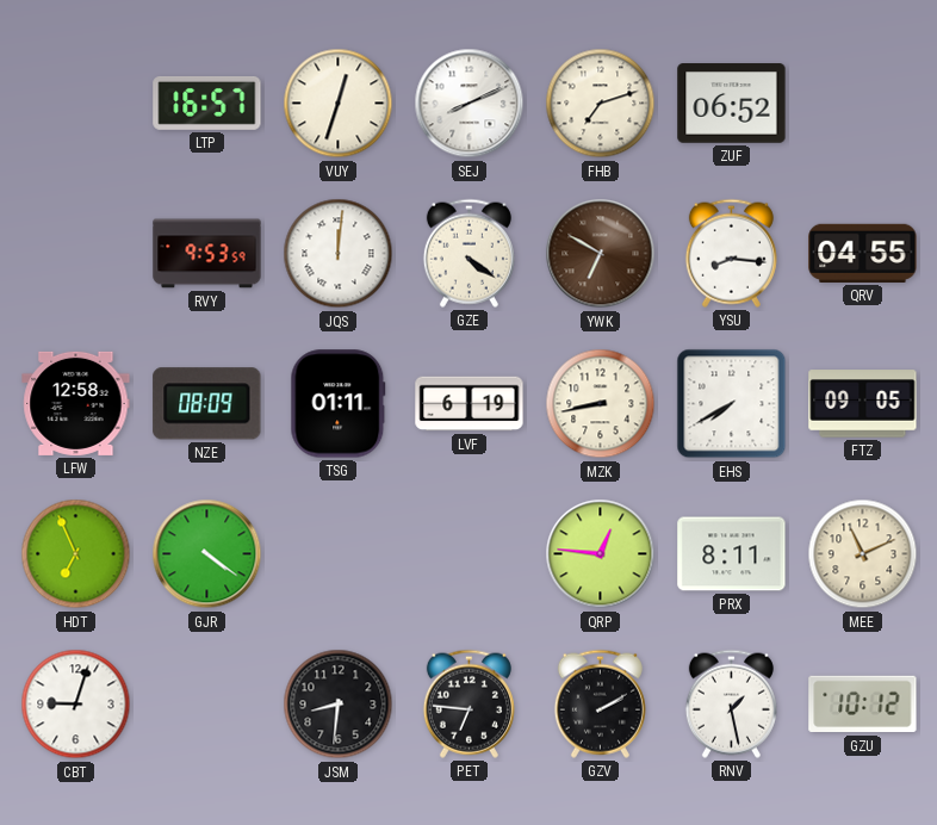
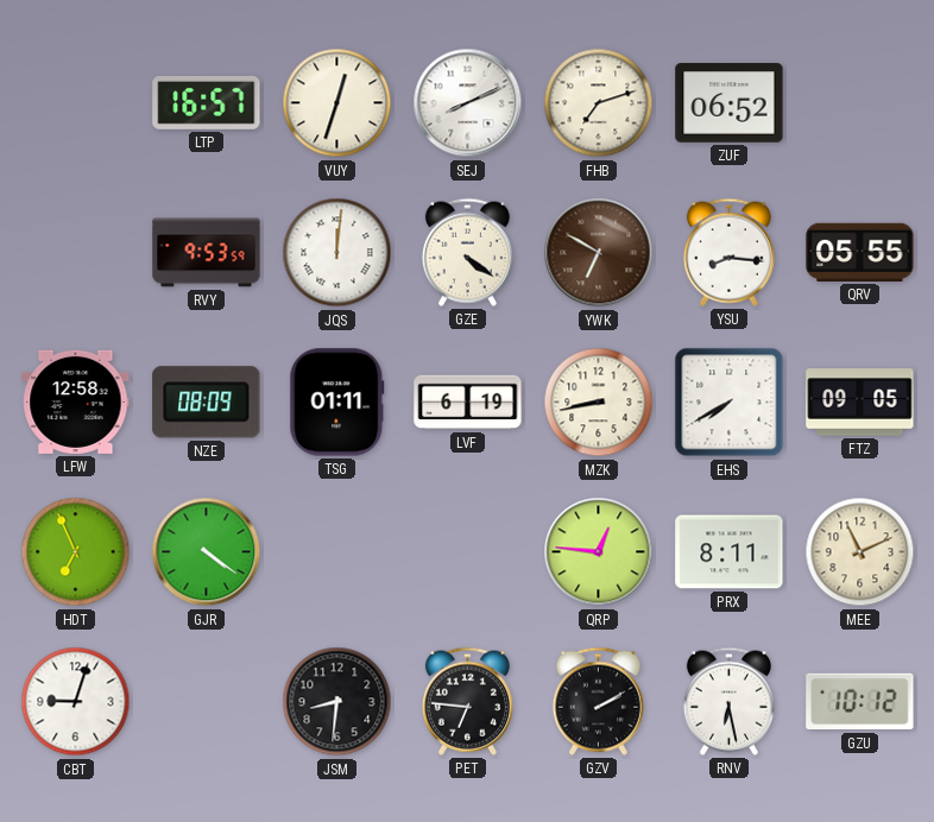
QRV: 04:55 -> 05:55 (860, 252)
RNV: 1:28 -> 6:28 (728, 701)
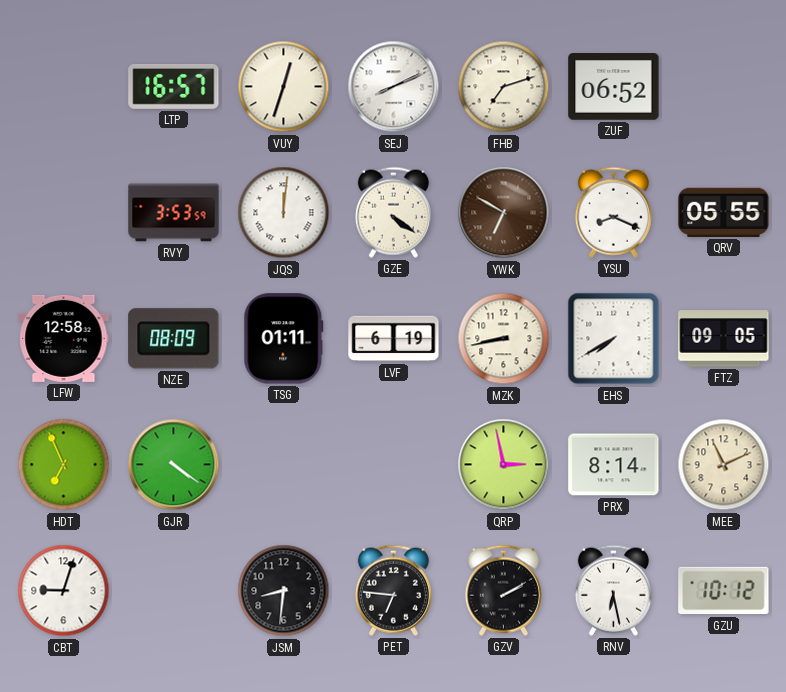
RVY: 9:53 -> 3:53 (174, 213)
YSU: 8:16 -> 8:19 (613, 212)
QRP: 12:46 -> 2:58 (504, 465)
PRX: 8:11 -> 8:14 (614, 465)
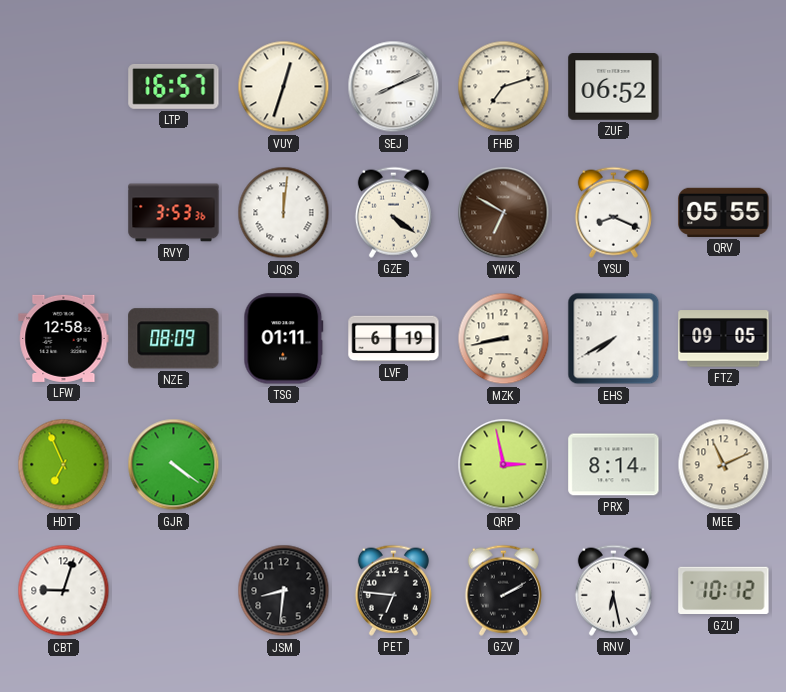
RVY: 3:53:59 -> 3:53:36 (174, 213)
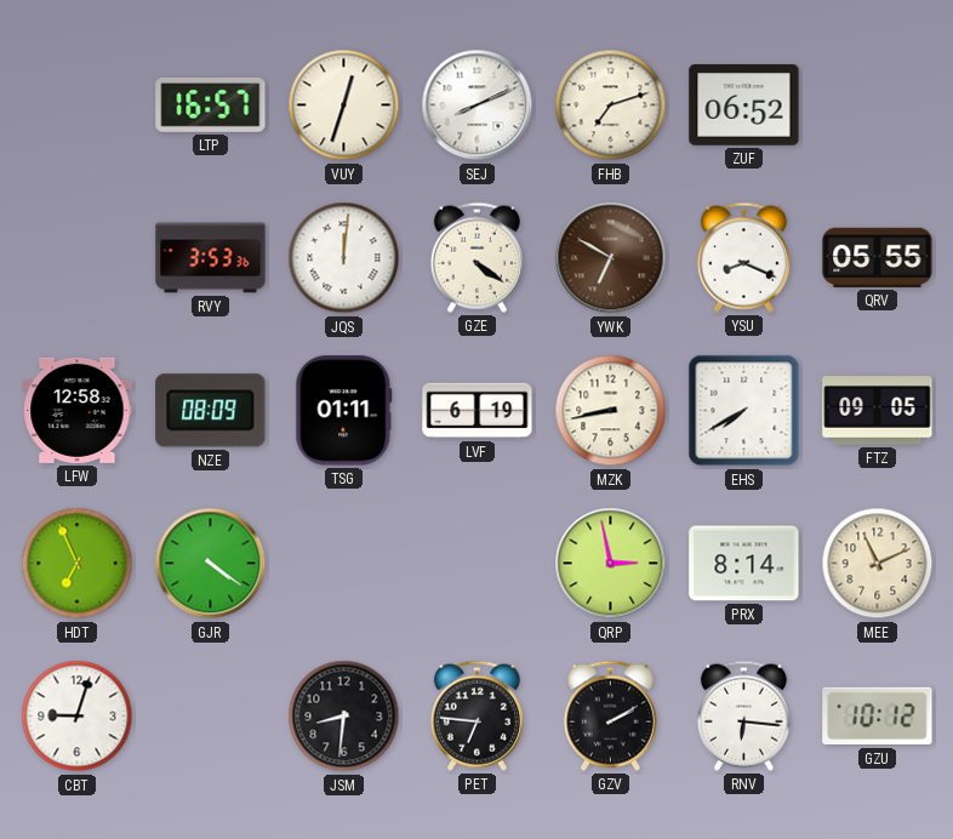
RNV: 6:28 -> 6:16 (743, 715)
